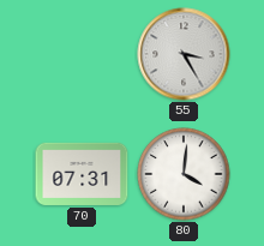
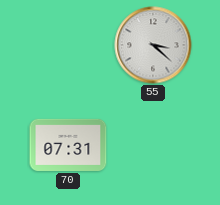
55: 3:25 -> 3:22 (153, 45)
80: 4:01 -> none (184, 174)
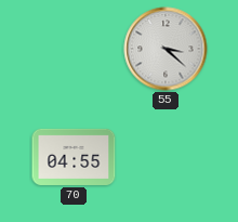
70: 07:31 -> 04:55 (74, 157)
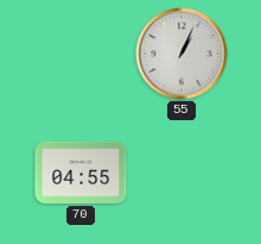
55: 3:22 -> 1:04 (182, 54)
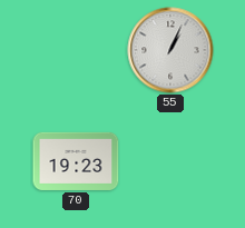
70: 04:55 -> 19:23 (76, 161)
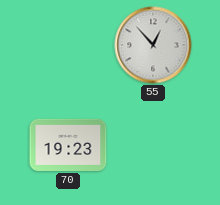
55: 1:04 -> 12:53 (153, 45)
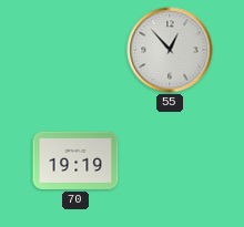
70: 19:23 -> 19:19 (75, 161)
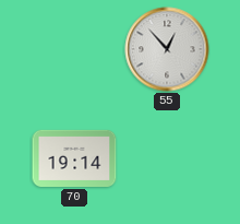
70: 19:19 -> 19:14 (74, 158)
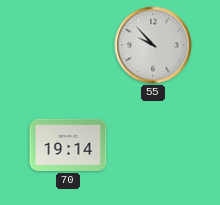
55: 12:53 -> 9:53 (153, 45)
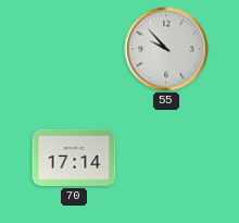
70: 19:14 -> 17:14 (74, 158)
